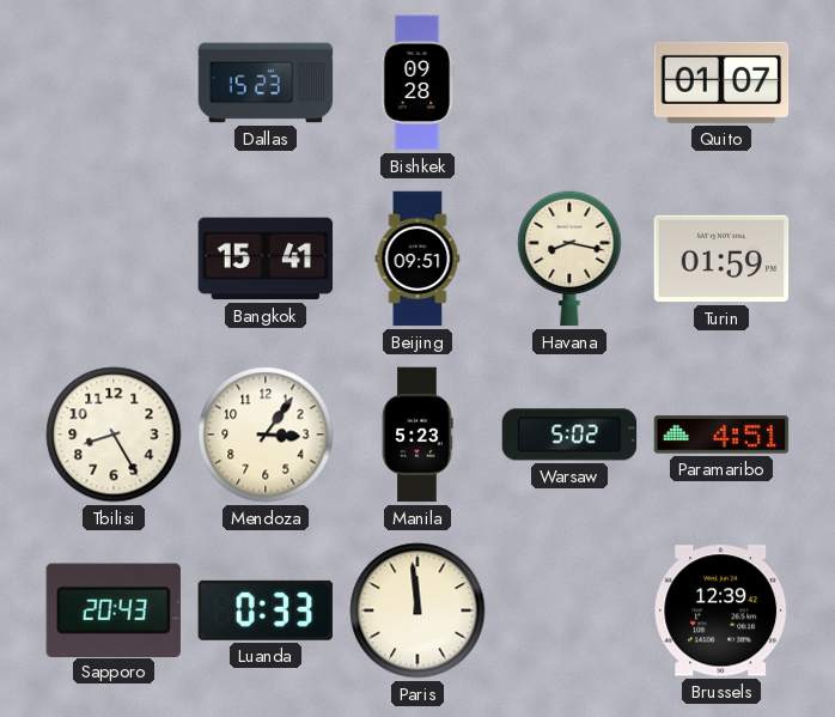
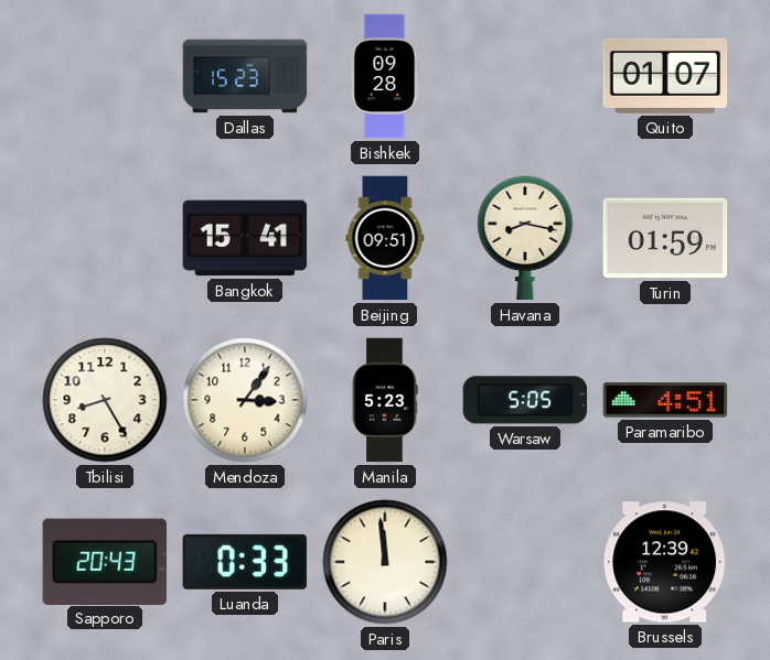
Warsaw: 5:02 -> 5:05 (525, 400)
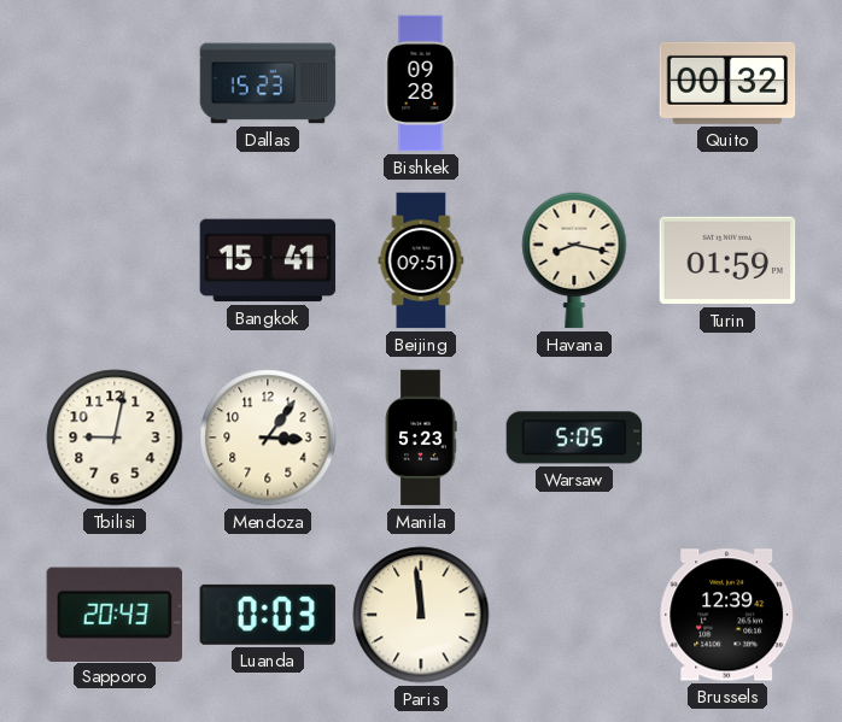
Quito: 01:07 -> 00:32 (727, 83)
Tbilisi: 8:25 -> 9:02 (115, 438)
Paramaribo: 4:51 -> none (665, 400)
Luanda: 0:33 -> 0:03 (268, 615)
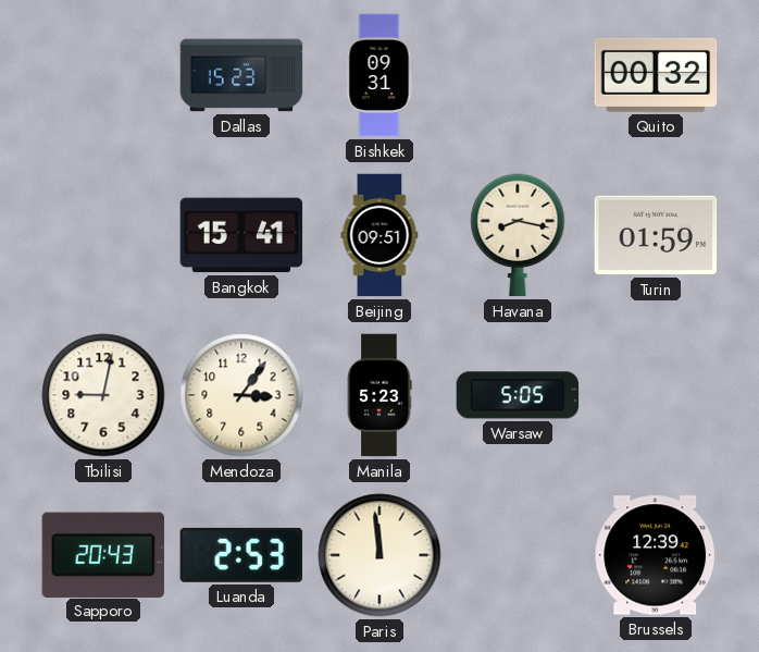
Bishkek: 09:28 -> 09:31 (379, 75)
Luanda: 0:03 -> 2:53 (241, 555)
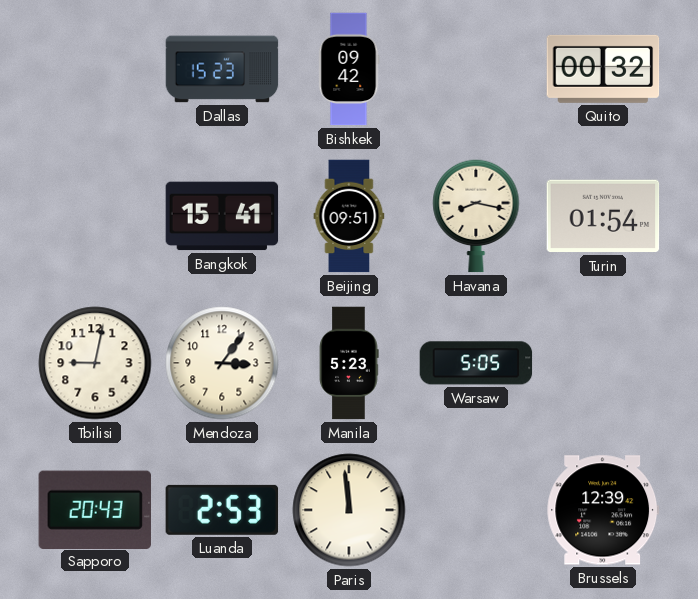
Bishkek: 09:31 -> 09:42 (349, 69)
Turin: 01:59 -> 01:54 (603, 216)
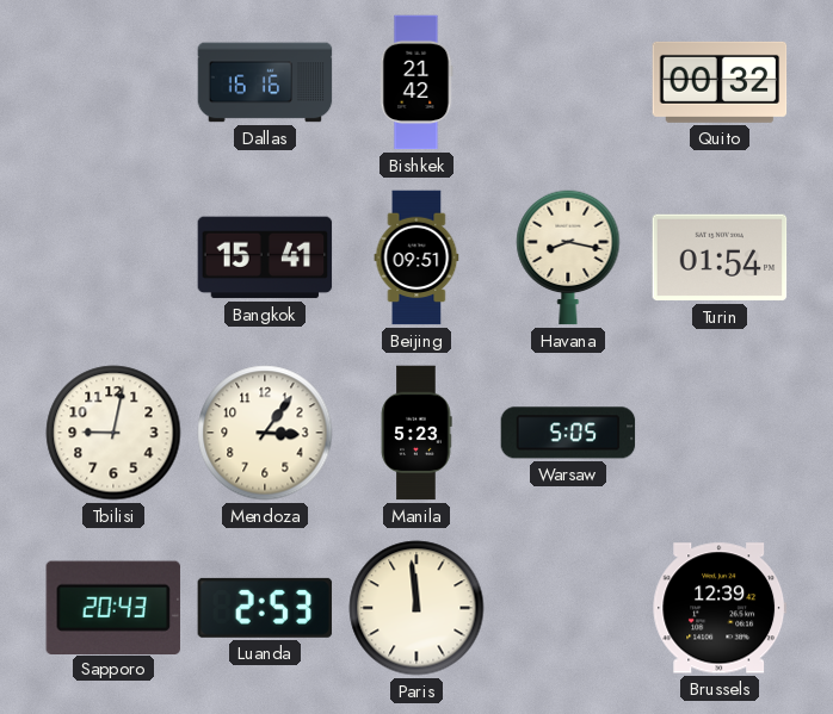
Dallas: 15:23 -> 16:16 (265, 82)
Bishkek: 09:42 -> 21:42 (416, 82)
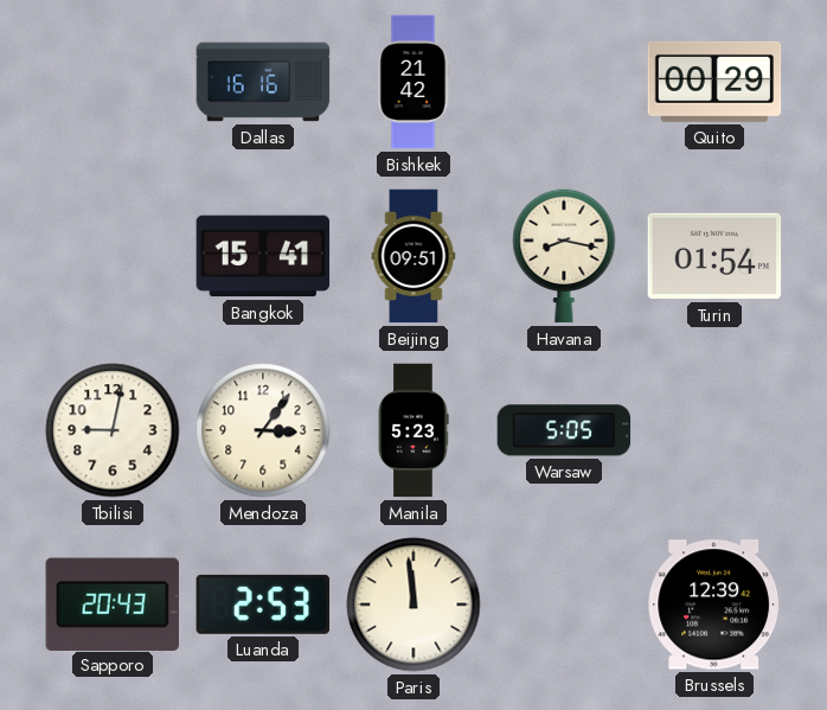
Quito: 00:32 -> 00:29 (714, 82)
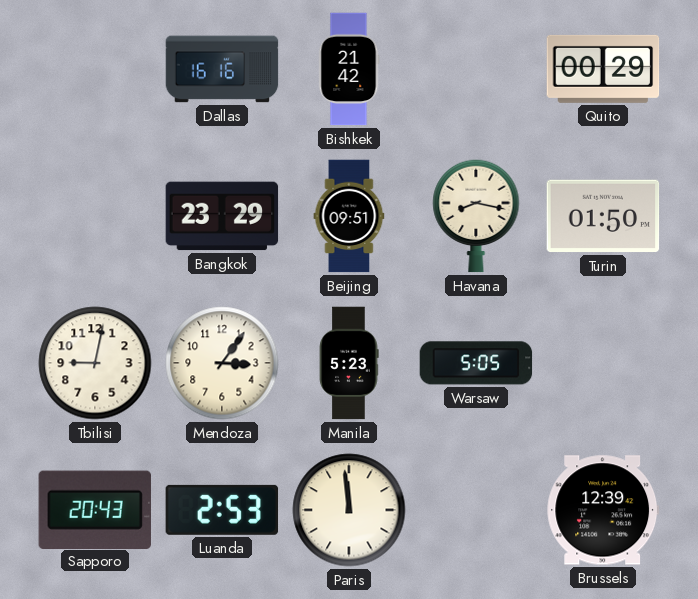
Bangkok: 15:41 -> 23:29 (222, 216)
Turin: 01:54 -> 01:50 (603, 216)
